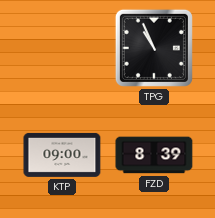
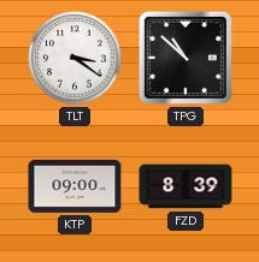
TLT: none -> 3:21 (75, 58)
TPG: 10:56 -> 10:52 (186, 58)
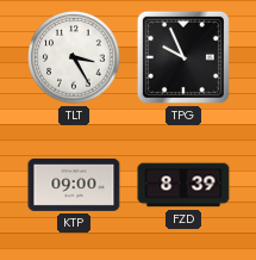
TLT: 3:21 -> 3:25 (74, 57)
TPG: 10:52 -> 9:56 (183, 57)
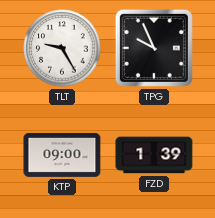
TLT: 3:25 -> 9:25 (62, 48)
FZD: 8:39 -> 1:39 (154, 155)
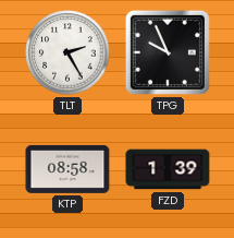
TLT: 9:25 -> 2:25 (67, 52)
KTP: 09:00 -> 08:58 (67, 169)
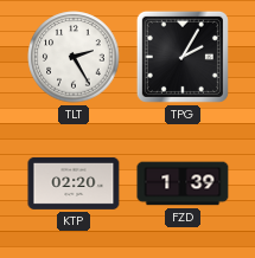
TPG: 9:56 -> 2:05 (183, 57)
KTP: 08:58 -> 02:20 (74, 183)
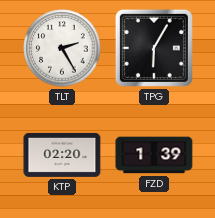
TPG: 2:05 -> 6:05 (154, 48)
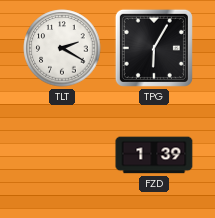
TLT: 2:25 -> 2:20 (62, 48)
KTP: 02:20 -> none (62, 155)
